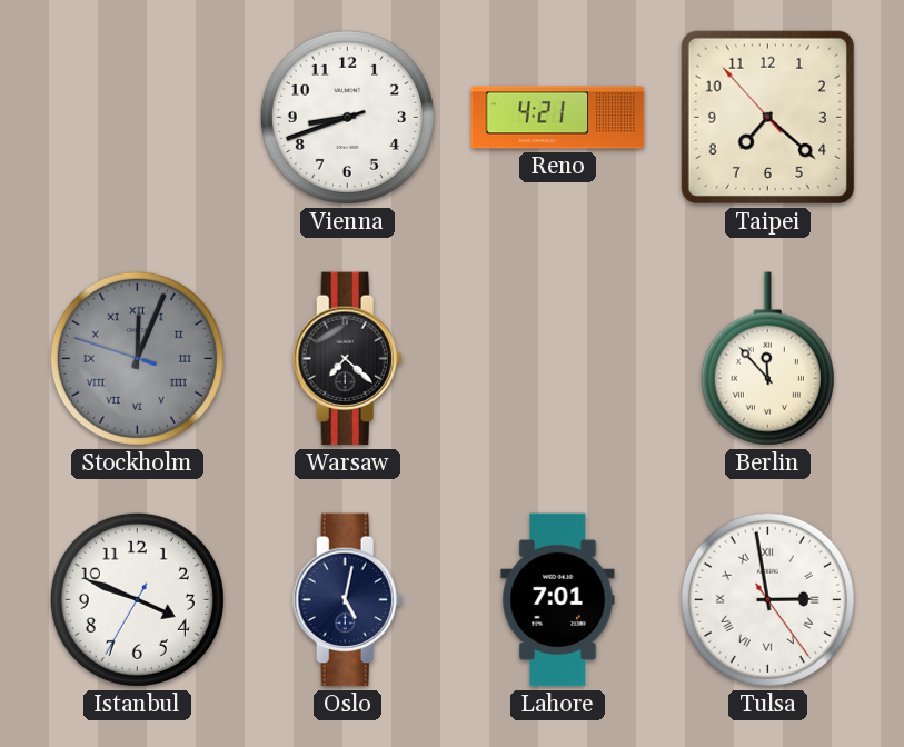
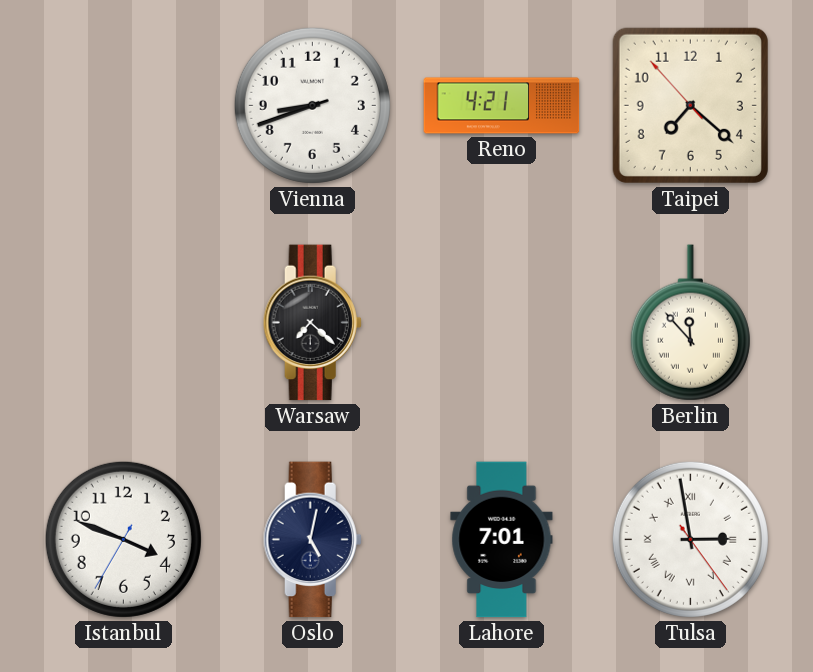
Stockholm: 12:03 -> none (137, 358)
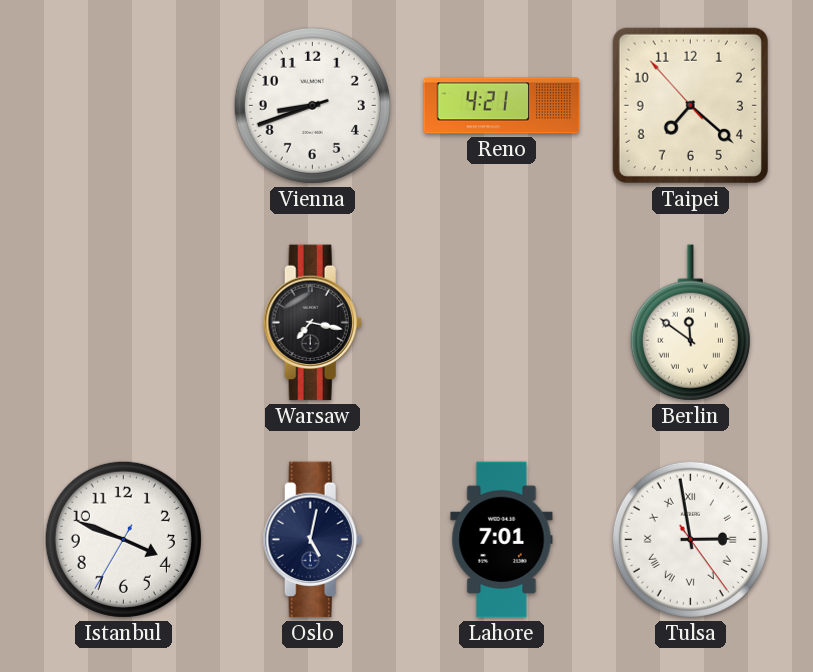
Warsaw: 7:22 -> 7:17 (312, 323)
Berlin: 11:53 -> 11:51 (690, 323)
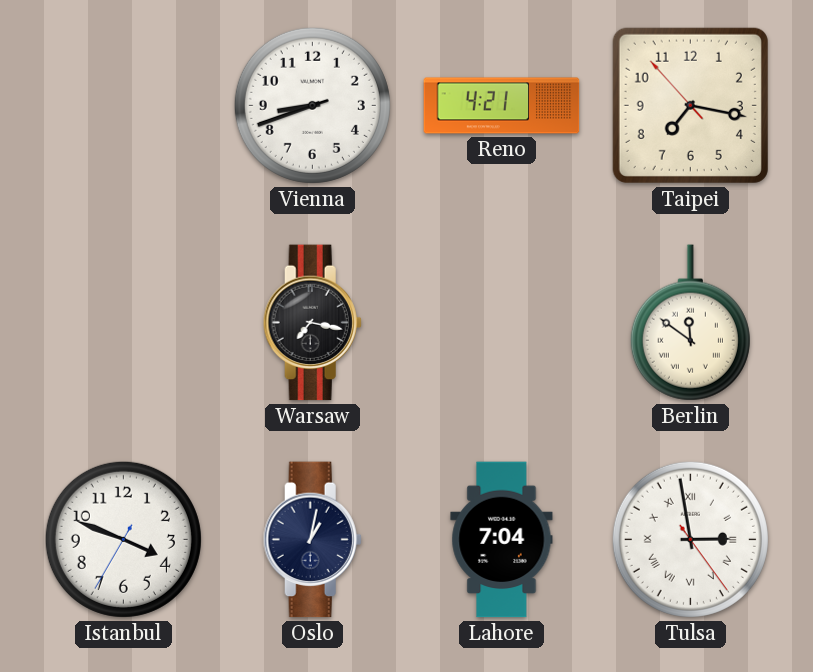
Taipei: 7:21 -> 7:16 (690, 105)
Oslo: 5:02 -> 1:02 (312, 540)
Lahore: 7:01 -> 7:04 (502, 540)
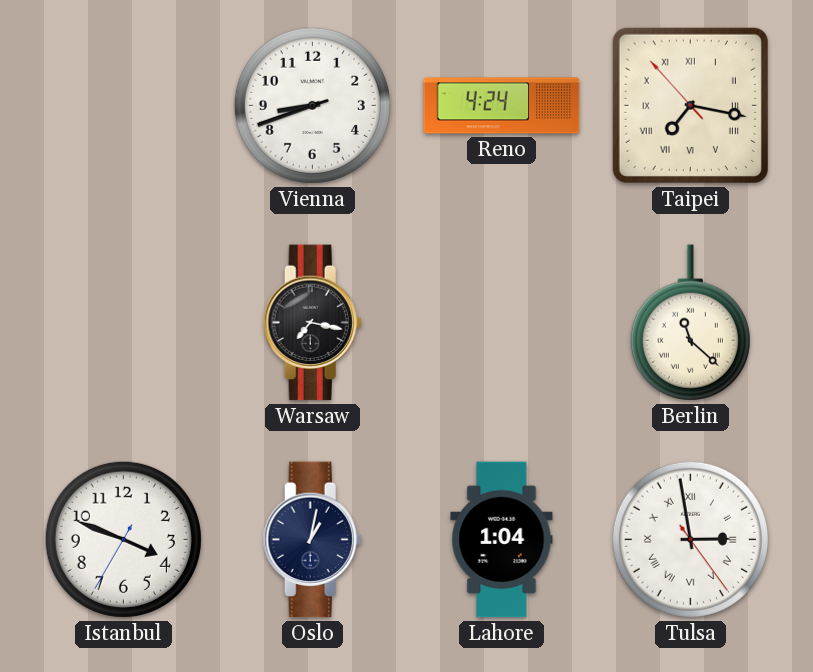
Reno: 4:21 -> 4:24 (502, 106)
Taipei numerals: Arabic -> Roman (690, 105)
Berlin: 11:51 -> 11:22 (690, 323)
Lahore: 7:04 -> 1:04 (502, 540)
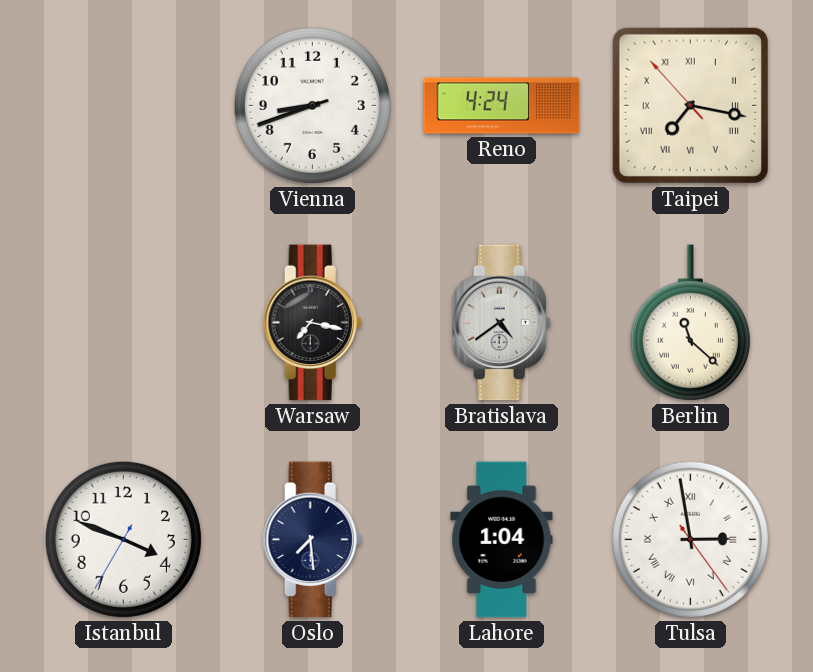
Bratislava: none -> 4:39 (501, 323)
Oslo: 1:02 -> 7:29 (312, 540)
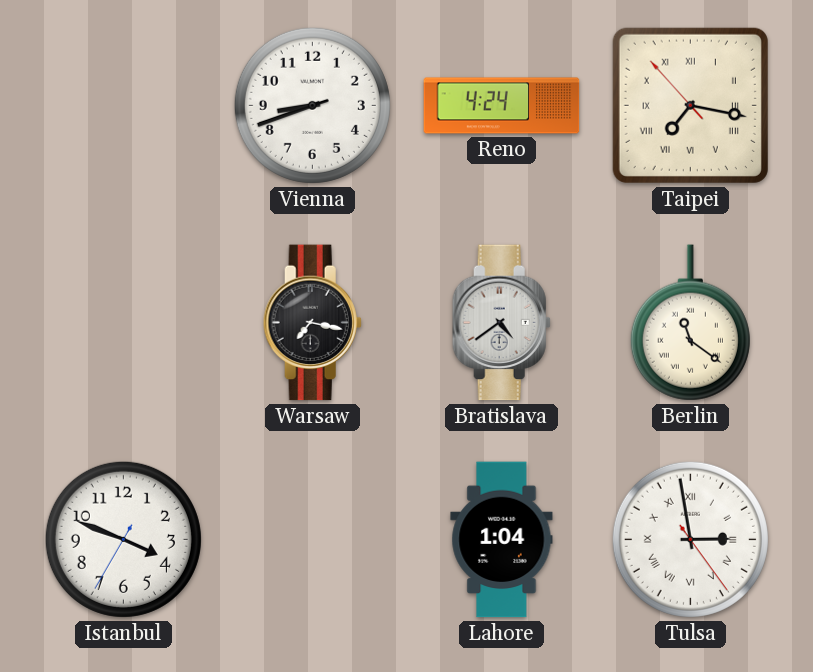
Berlin: 11:22 -> 11:21 (690, 323)
Oslo: 7:29 -> none (312, 540)
